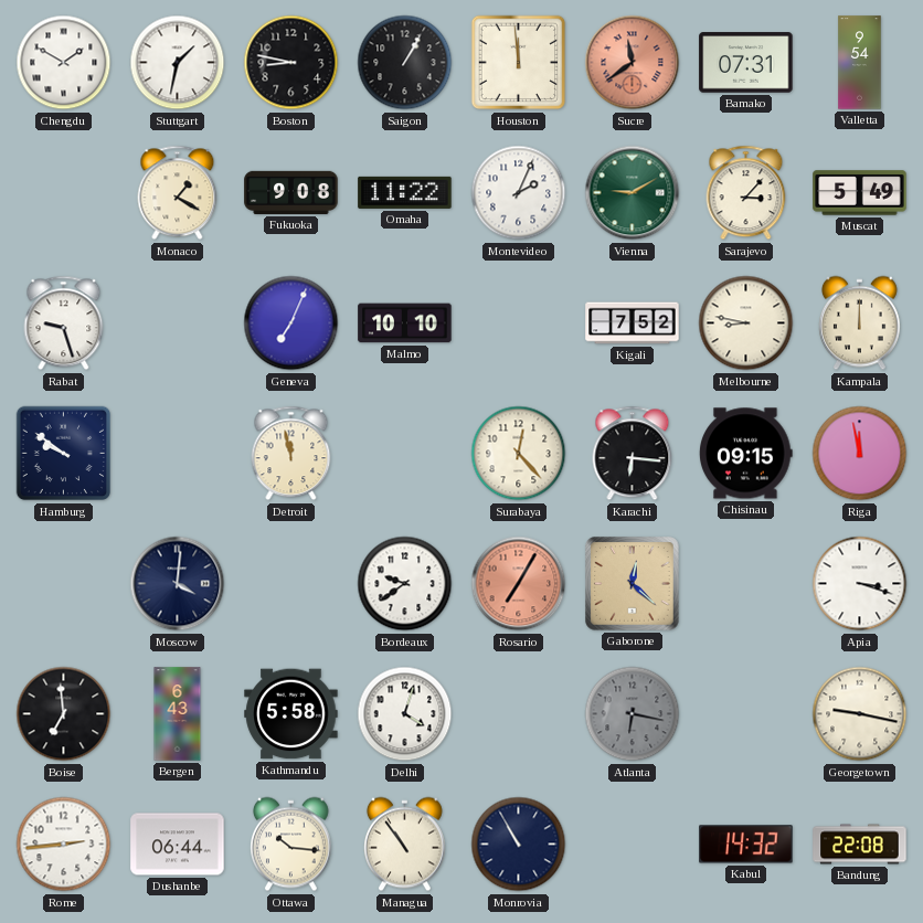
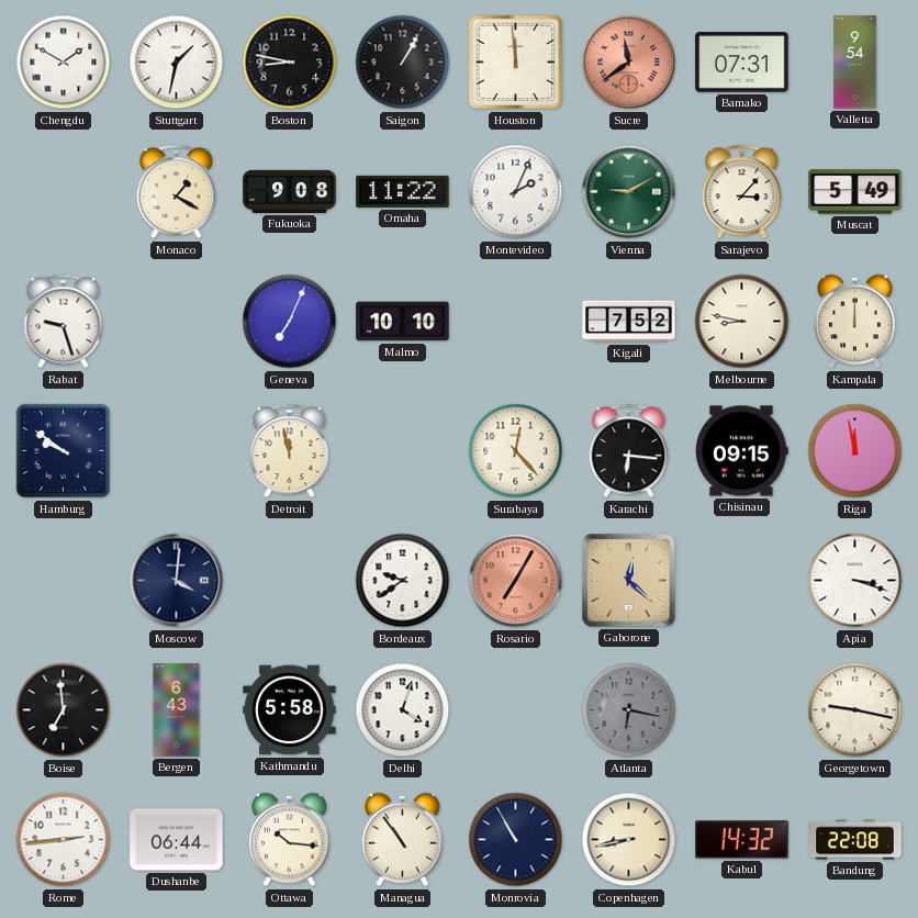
Copenhagen: none -> 8:43 (629, 840)
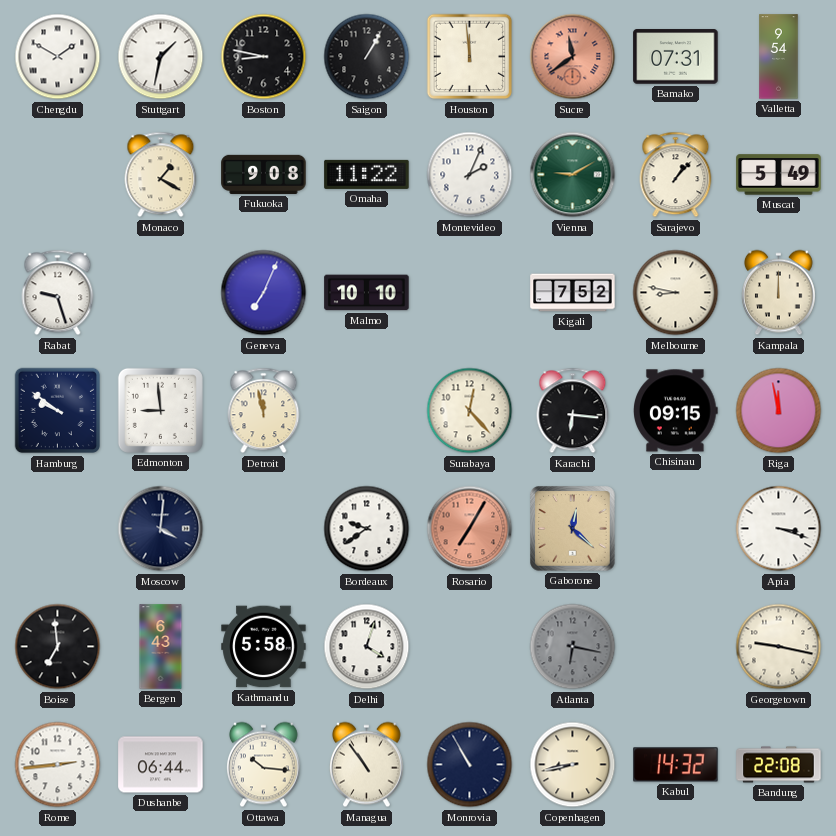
Sarajevo: 3:07 -> 1:07 (676, 175)
Edmonton: none -> 8:59 (160, 410)
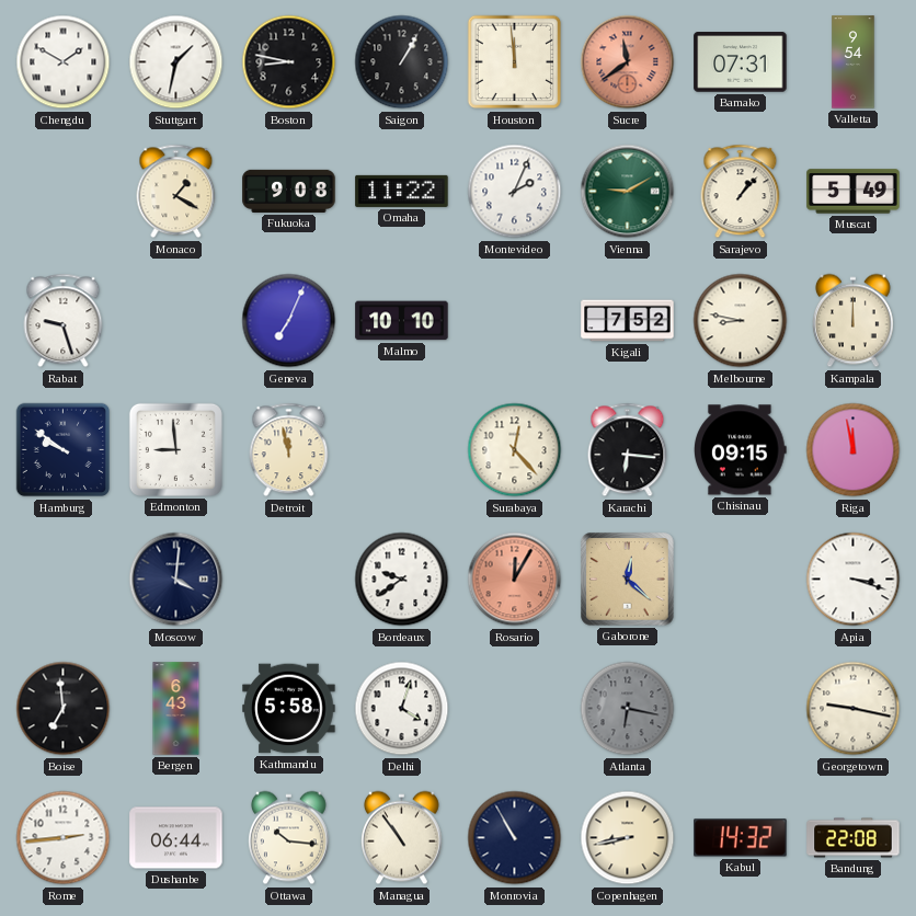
Rosario: 7:05 -> 12:05 (515, 580)
